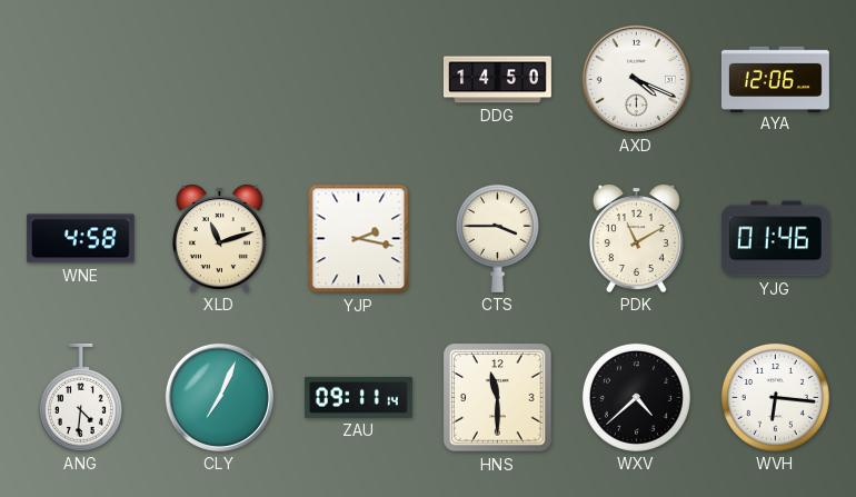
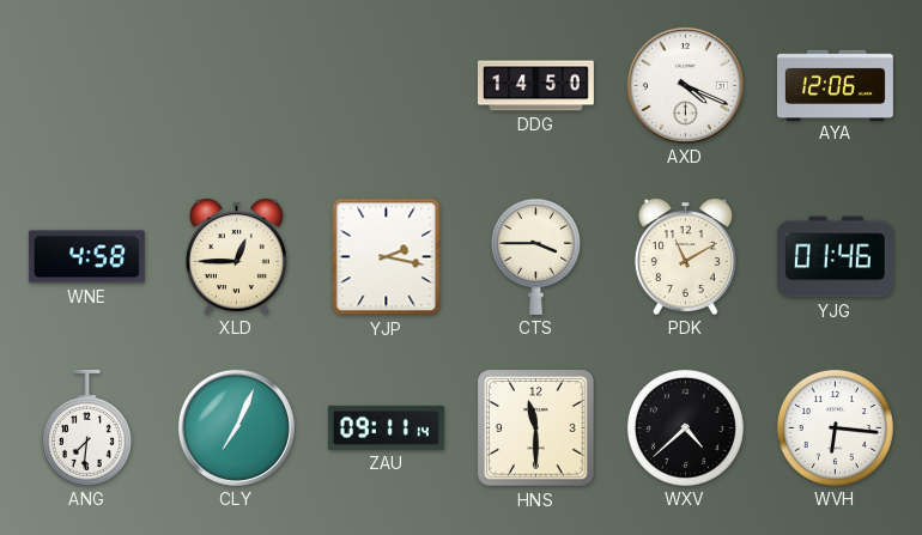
XLD: 11:12 -> 12:45 (236, 256)
ANG: 4:31 -> 7:31 (86, 427)
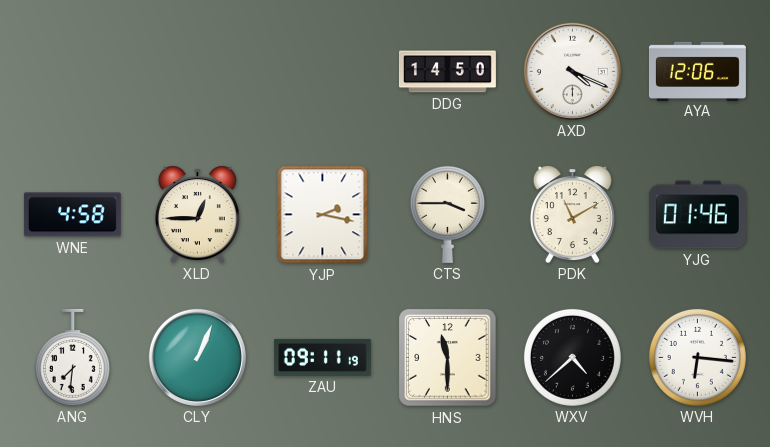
CLY: 7:04 -> 1:04 (197, 357)
ZAU: 09:11:14 -> 09:11:19 (322, 357)
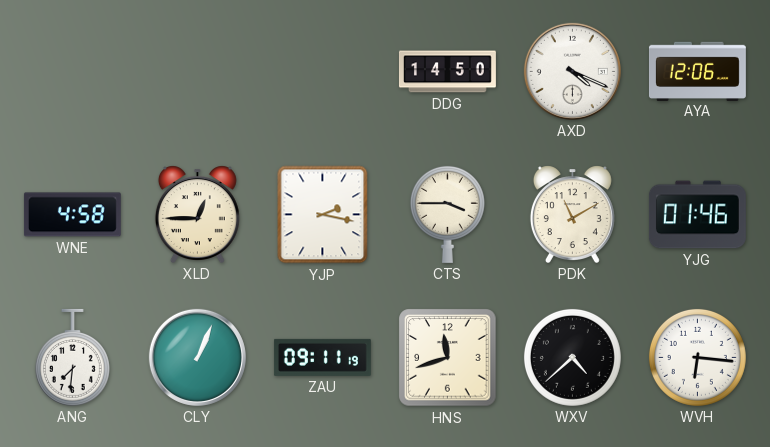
HNS: 11:30 -> 11:42 (448, 358)
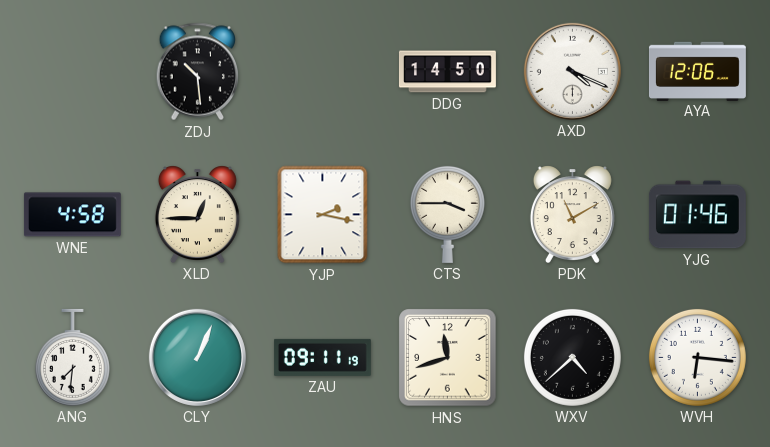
ZDJ: none -> 10:29 (198, 72)
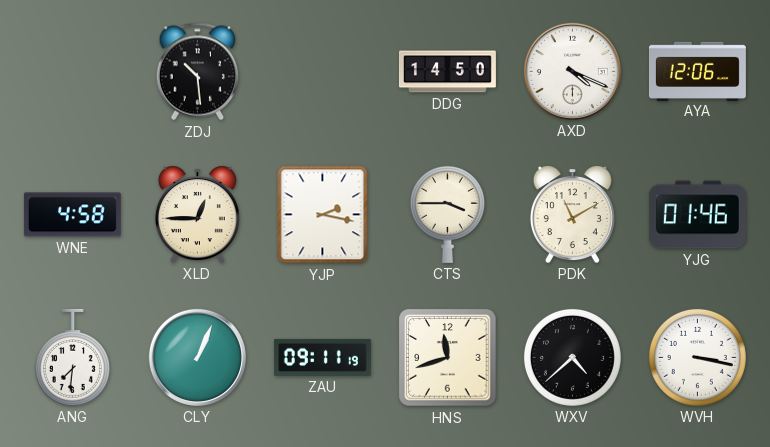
WVH: 6:16 -> 3:17 (697, 357)
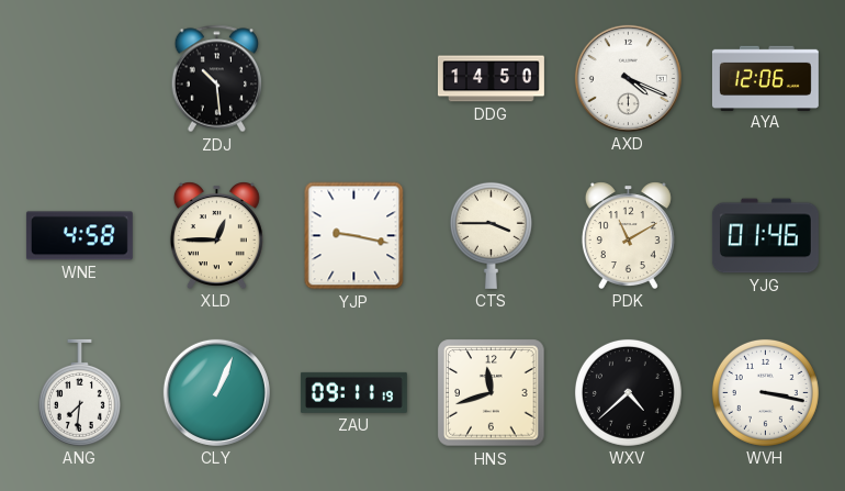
YJP: 2:17 -> 9:17 (354, 236)
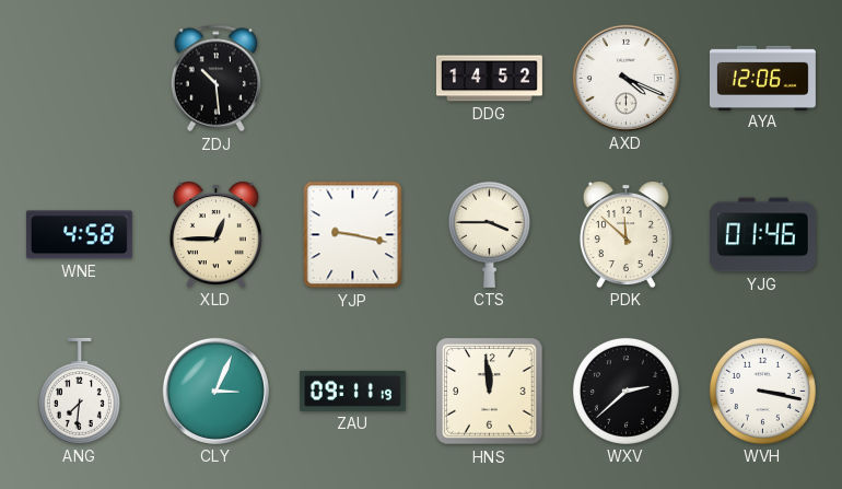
DDG: 14:50 -> 14:52 (489, 79)
PDK: 11:10 -> 11:52 (625, 234)
CLY: 1:04 -> 3:04 (215, 391)
HNS: 11:42 -> 11:59 (490, 392)
WXV: 4:38 -> 2:38 (625, 391)
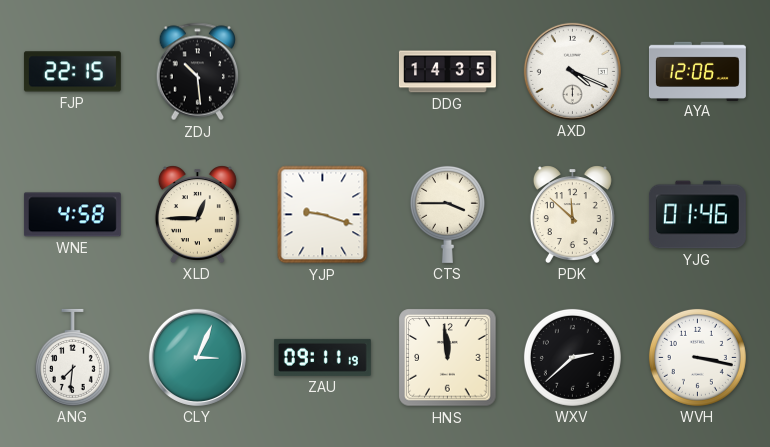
FJP: none -> 22:15 (72, 72)
DDG: 14:52 -> 14:35 (447, 72)
YJP: 9:17 -> 9:18 (323, 215)
